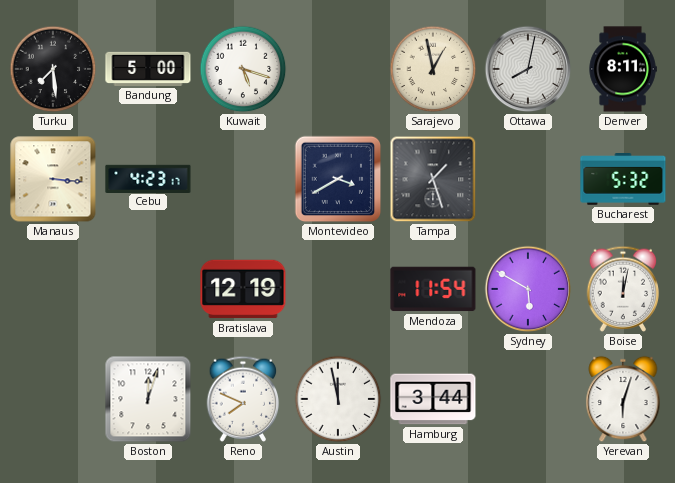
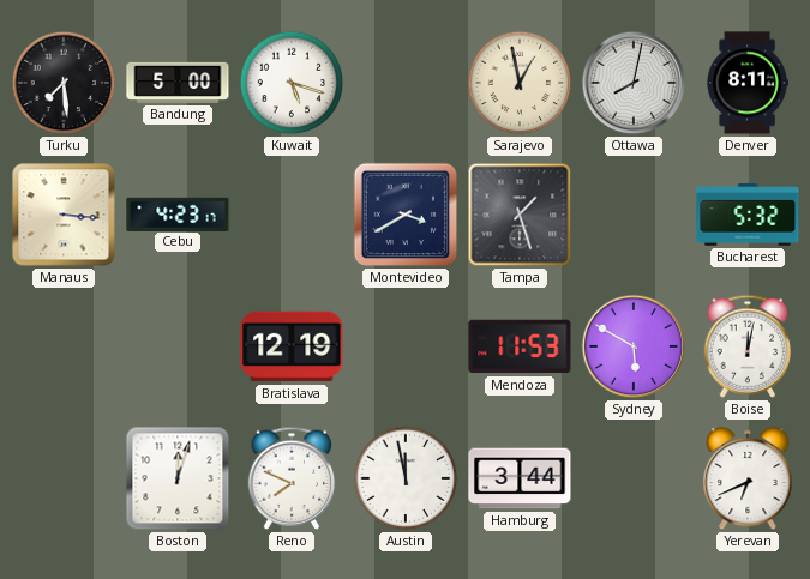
Mendoza: 11:54 -> 11:53 (520, 346)
Yerevan: 6:03 -> 6:41 (748, 478)
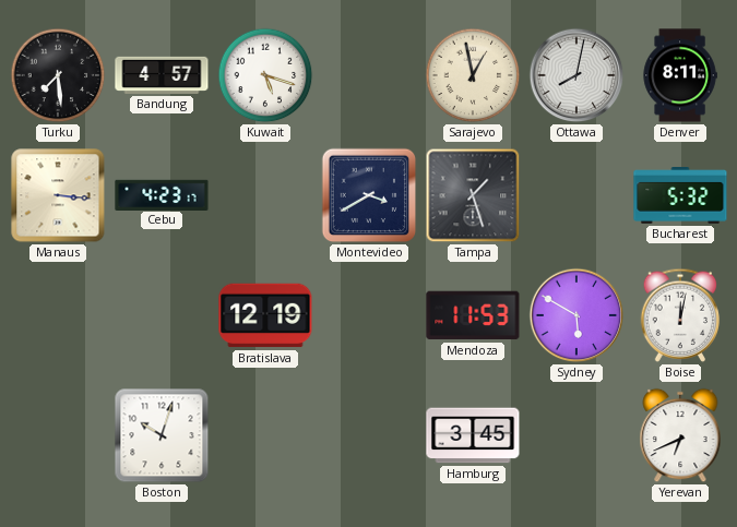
Bandung: 5:00 -> 4:57 (162, 75)
Boston: 12:03 -> 10:03 (162, 435)
Reno: 7:49 -> none (292, 478)
Austin: 11:58 -> none (406, 478)
Hamburg: 3:44 -> 3:45 (473, 435)
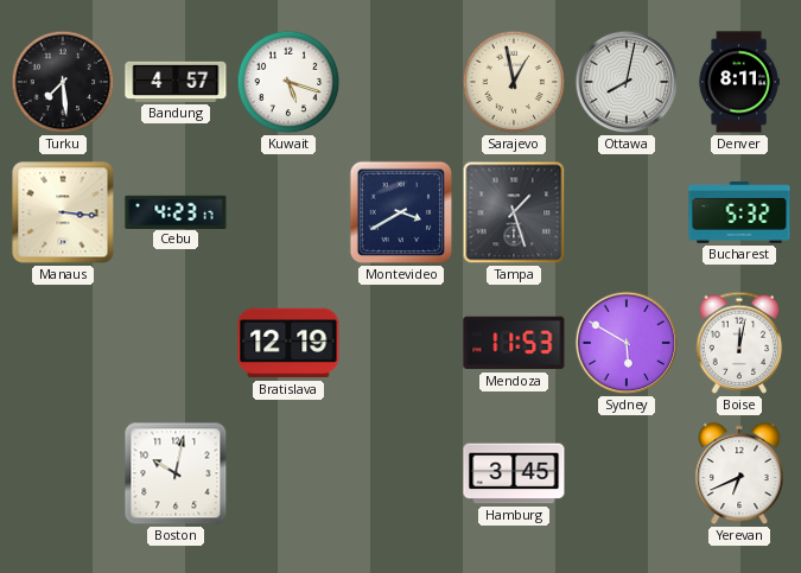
Boston: 10:03 -> 10:02 (176, 473)
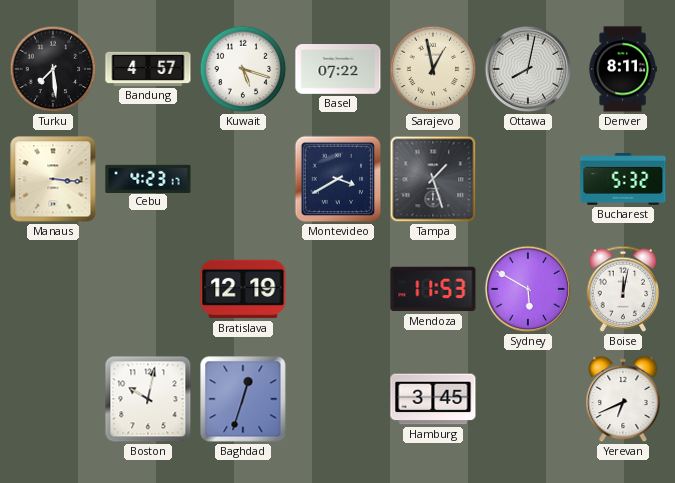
Basel: none -> 07:22 (338, 70)
Baghdad: none -> 12:33 (243, 399)
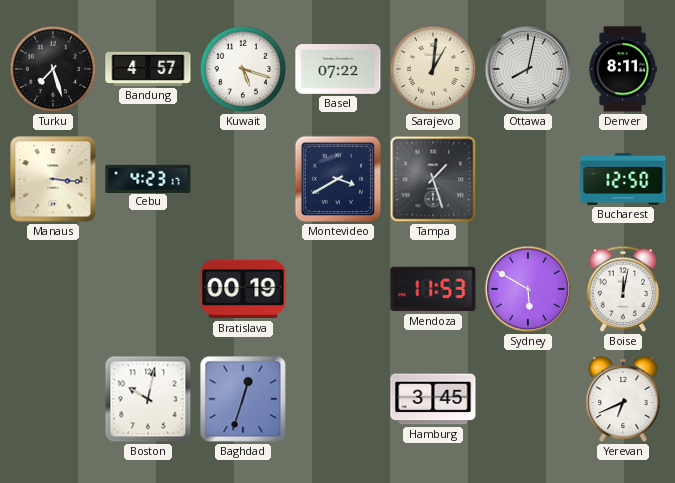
Turku: 7:29 -> 7:27 (53, 69)
Sarajevo: 12:58 -> 1:01 (433, 69)
Bucharest: 5:32 -> 12:50 (623, 180)
Bratislava: 12:19 -> 00:19 (243, 289)
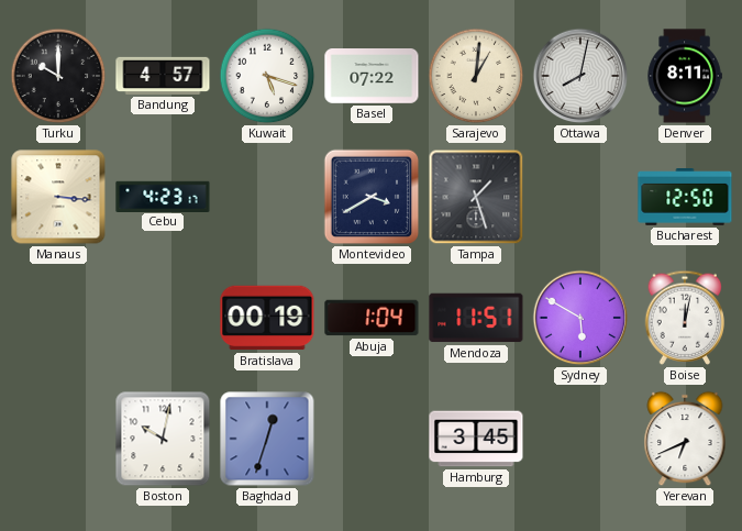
Turku: 7:27 -> 10:00 (58, 76)
Abuja: none -> 1:04 (372, 318)
Mendoza: 11:53 -> 11:51 (476, 318)
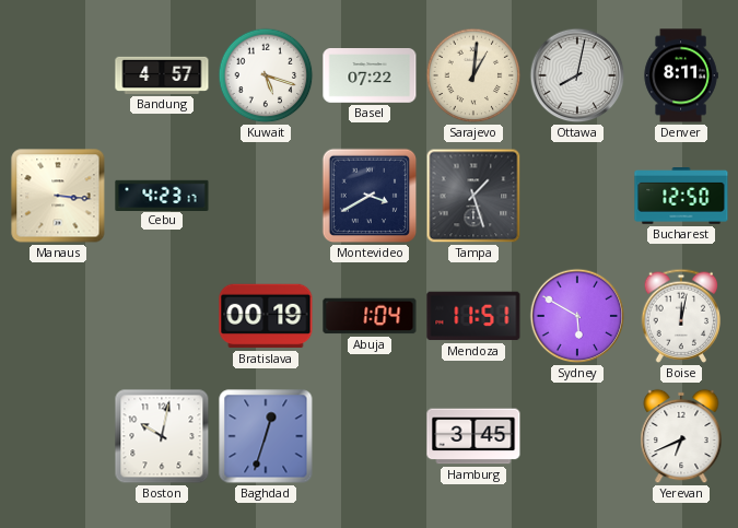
Turku: 10:00 -> none (58, 76)
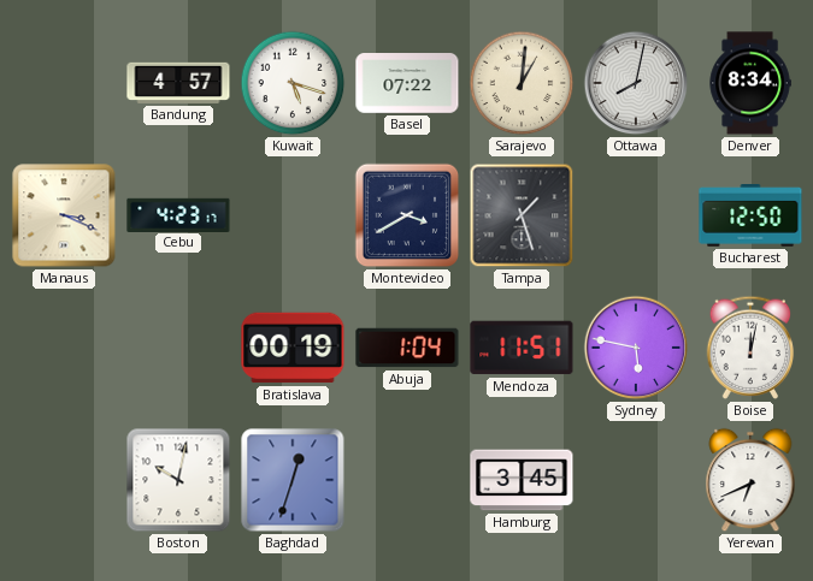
Denver: 8:11 -> 8:34 (750, 83)
Manaus: 3:16 -> 3:19 (64, 215)
Sydney: 5:50 -> 5:47 (636, 348)
